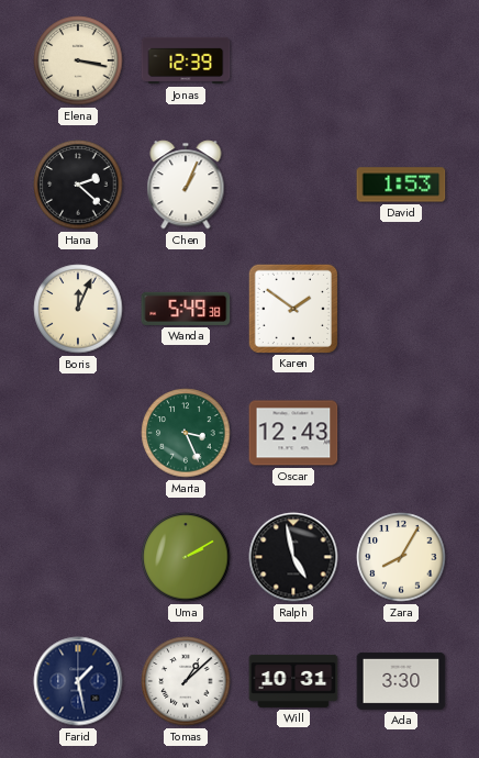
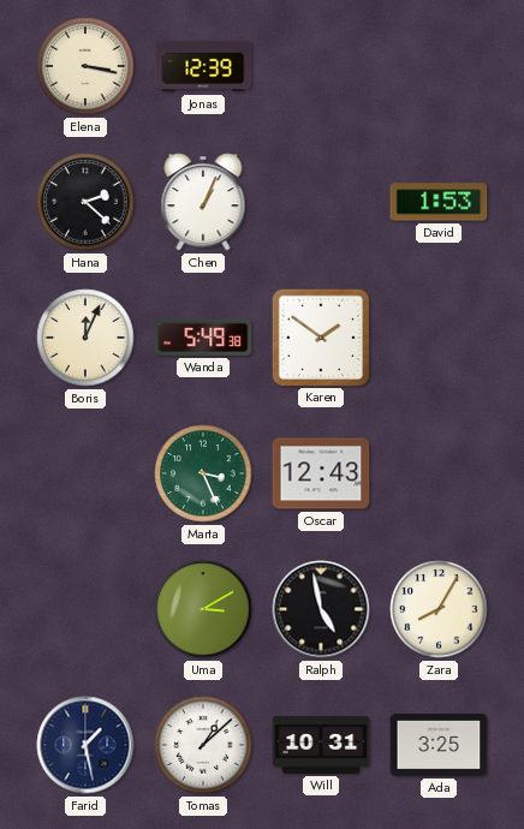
Uma: 2:10 -> 3:10 (203, 609)
Ada: 3:30 -> 3:25 (439, 745)
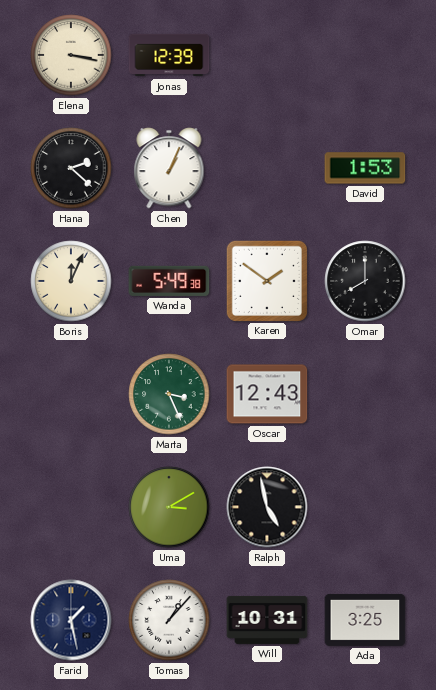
Omar: none -> 8:00 (365, 281)
Zara: 8:05 -> none (439, 609)
Tomas: 1:08 -> 1:07 (169, 620)
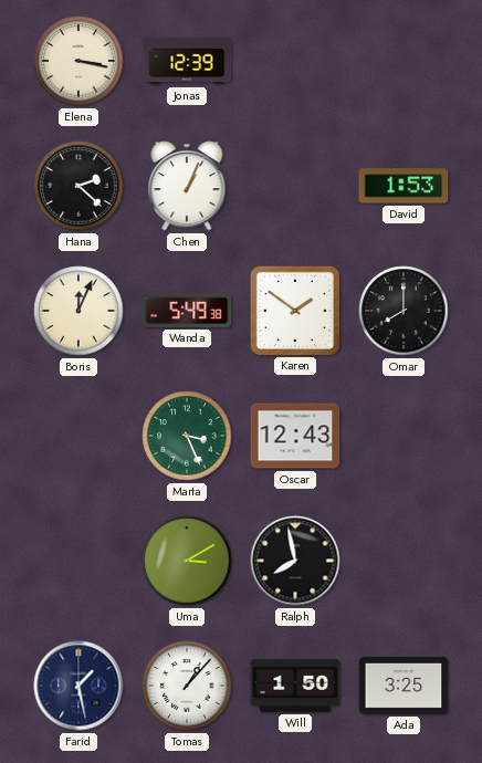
Ralph: 4:58 -> 7:58 (295, 561)
Will: 10:31 -> 1:50 (295, 686)
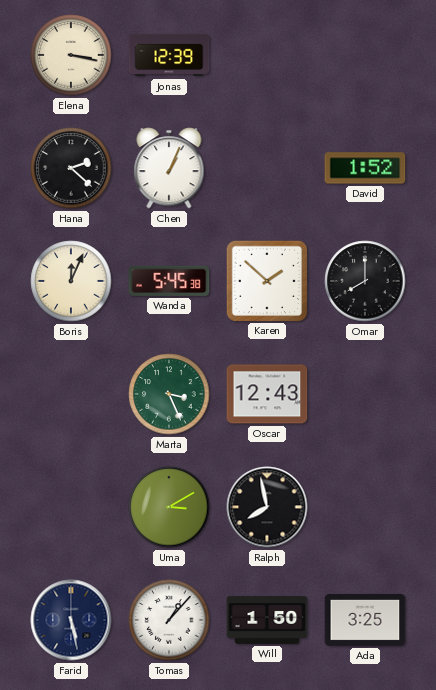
David: 1:53 -> 1:52 (365, 168)
Wanda: 5:49 -> 5:45 (169, 281)
Karen: 1:51 -> 1:52 (266, 280)
Farid: 1:28 -> 5:28 (71, 620)
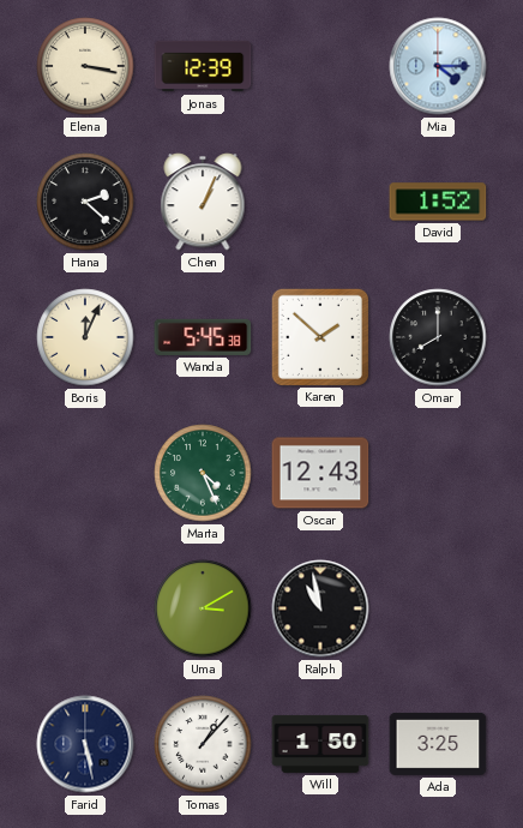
Mia: none -> 4:15 (438, 66)
Marta: 3:26 -> 4:26 (203, 473)
Ralph: 7:58 -> 10:58 (320, 608)
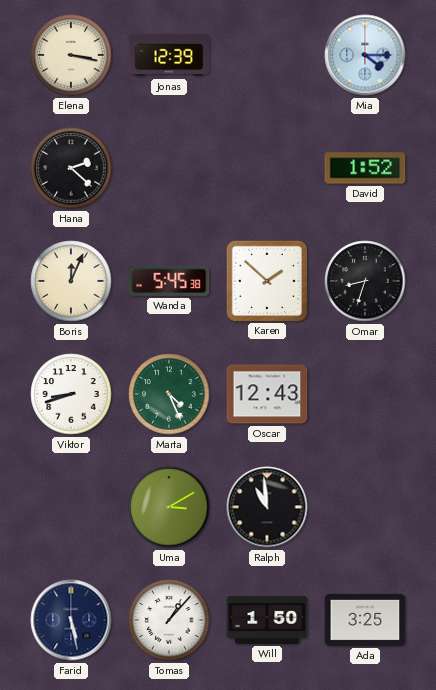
Chen: 1:04 -> none (203, 202)
Omar: 8:00 -> 8:33 (365, 281)
Viktor: none -> 8:42 (71, 394)
Ralph: 10:58 -> 10:59 (267, 507)
